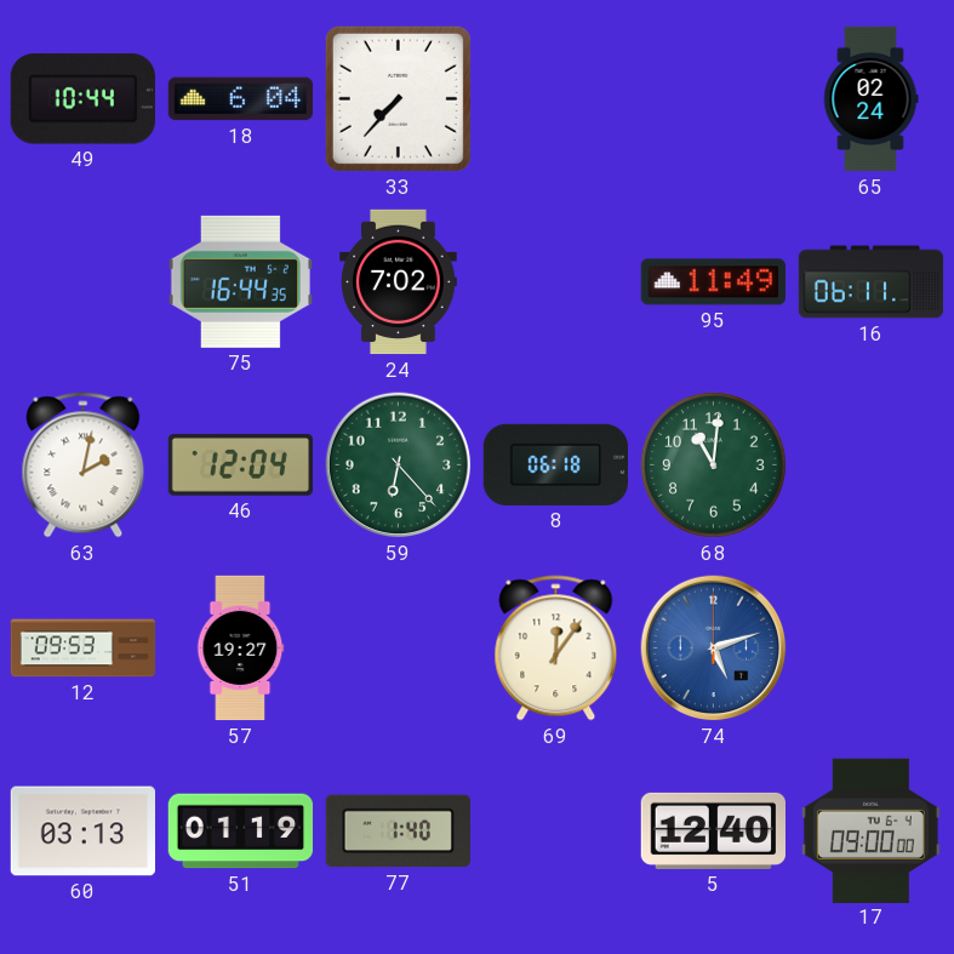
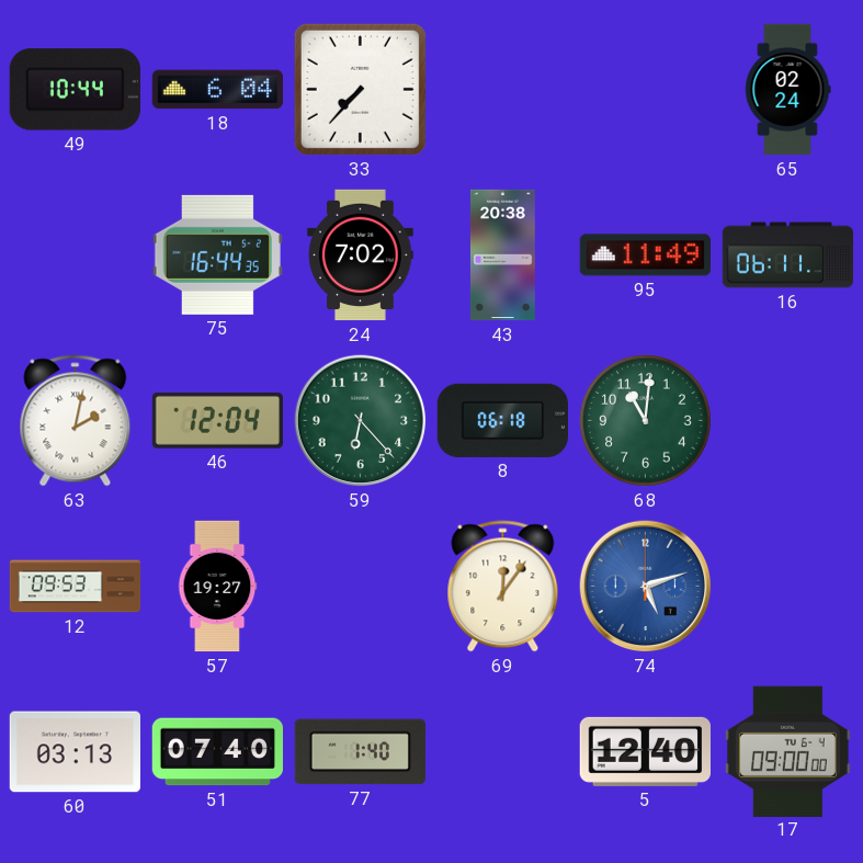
43: none -> 20:38 (502, 256)
51: 01:19 -> 07:40 (217, 752)
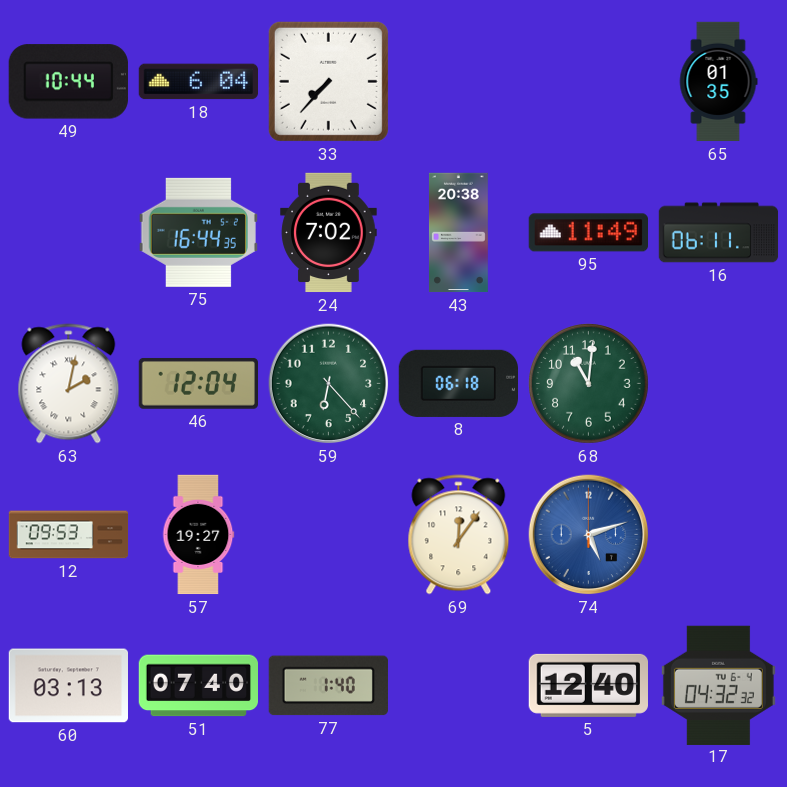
65: 02:24 -> 01:35 (718, 82)
17: 09:00 -> 04:32 (718, 685)
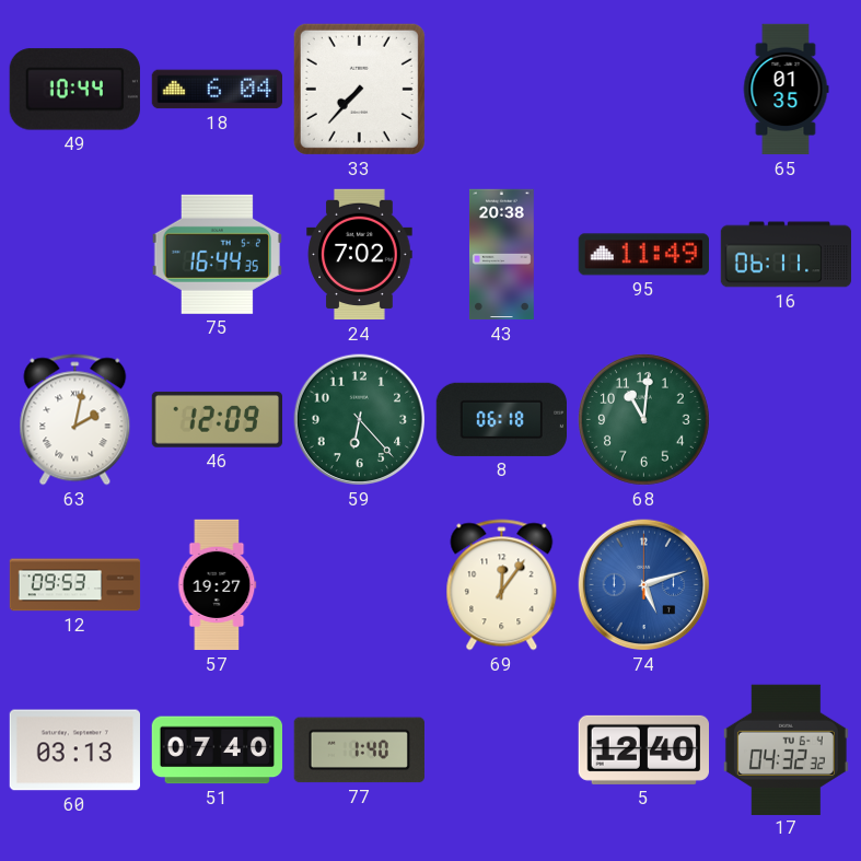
46: 12:04 -> 12:09 (217, 420)
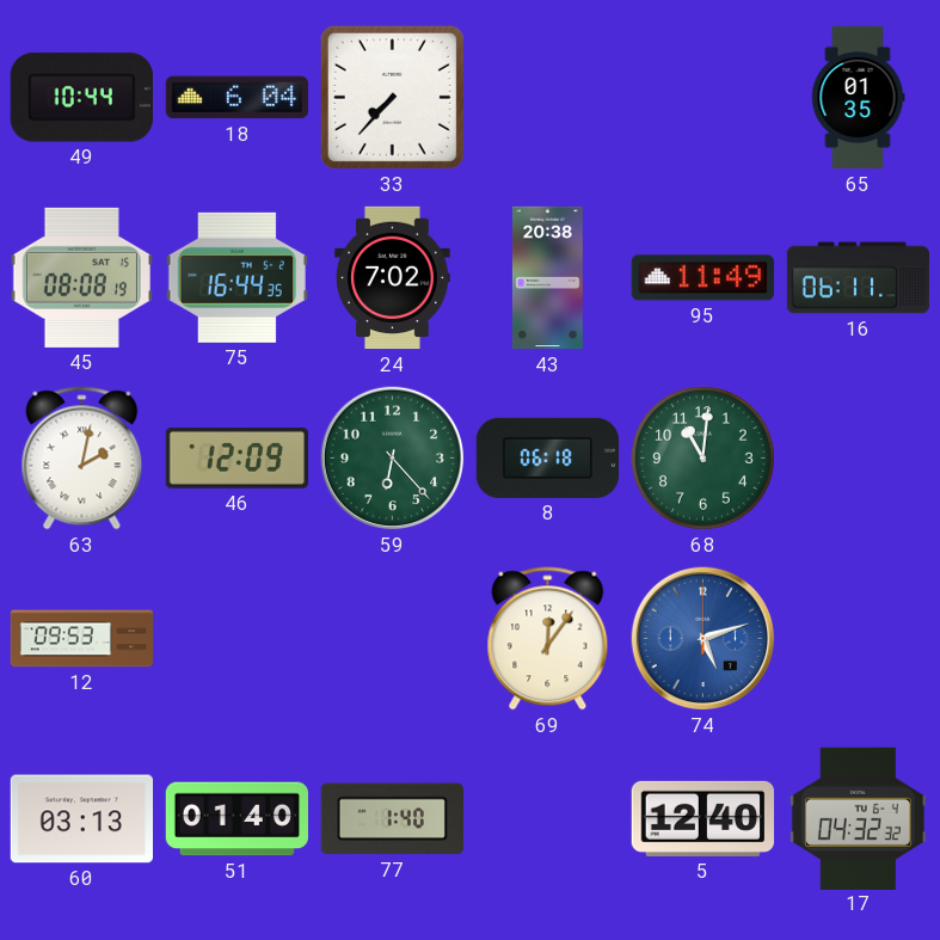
45: none -> 08:08 (81, 277)
57: 19:27 -> none (217, 585)
51: 07:40 -> 01:40 (236, 819)
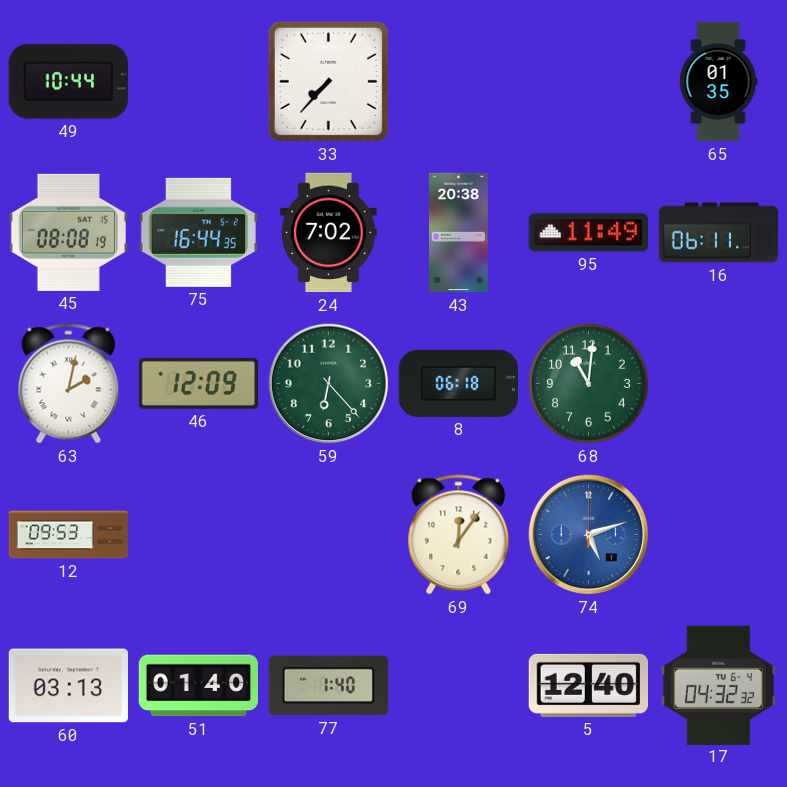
18: 6:04 -> none (236, 98)
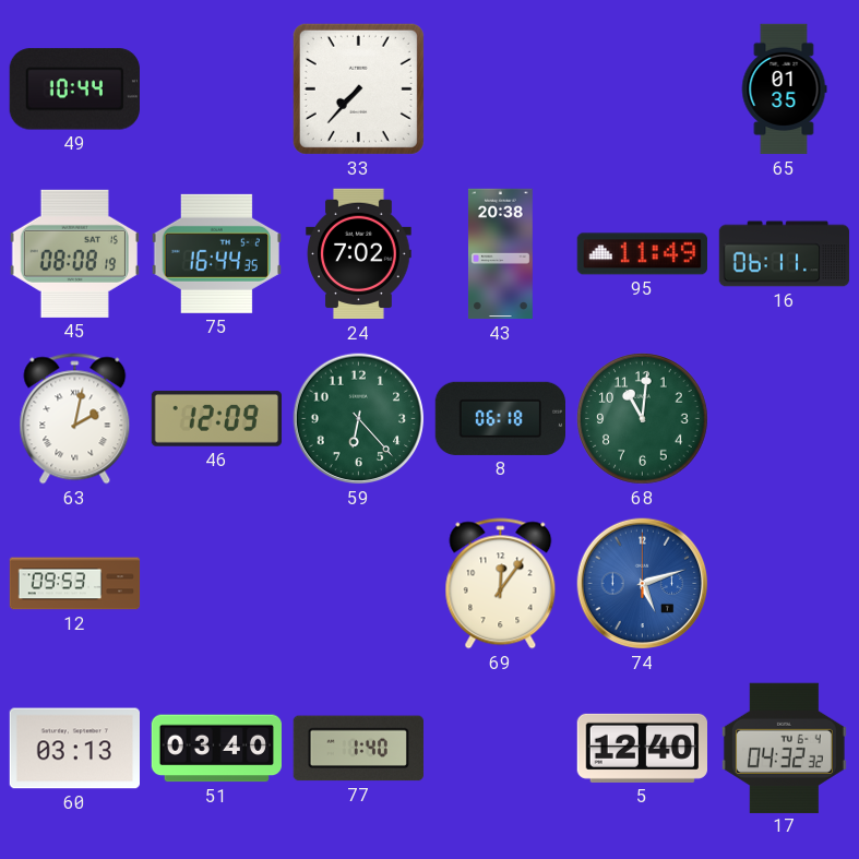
51: 01:40 -> 03:40 (216, 749)
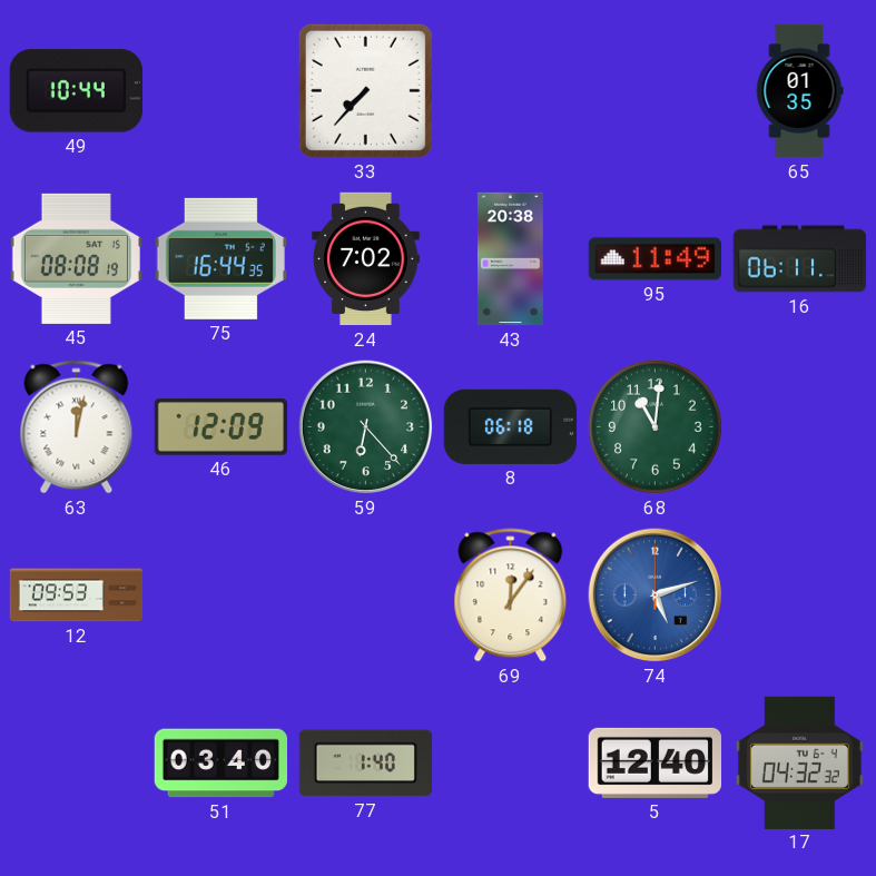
63: 2:02 -> 12:02 (77, 427)
60: 03:13 -> none (74, 749)
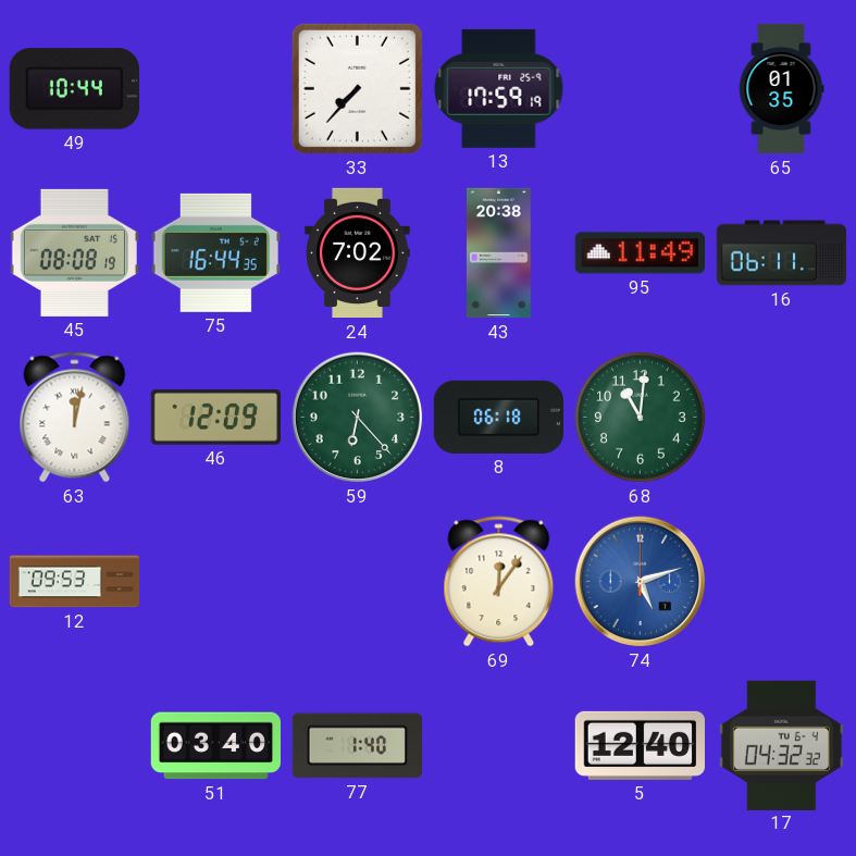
13: none -> 17:59 (499, 88)
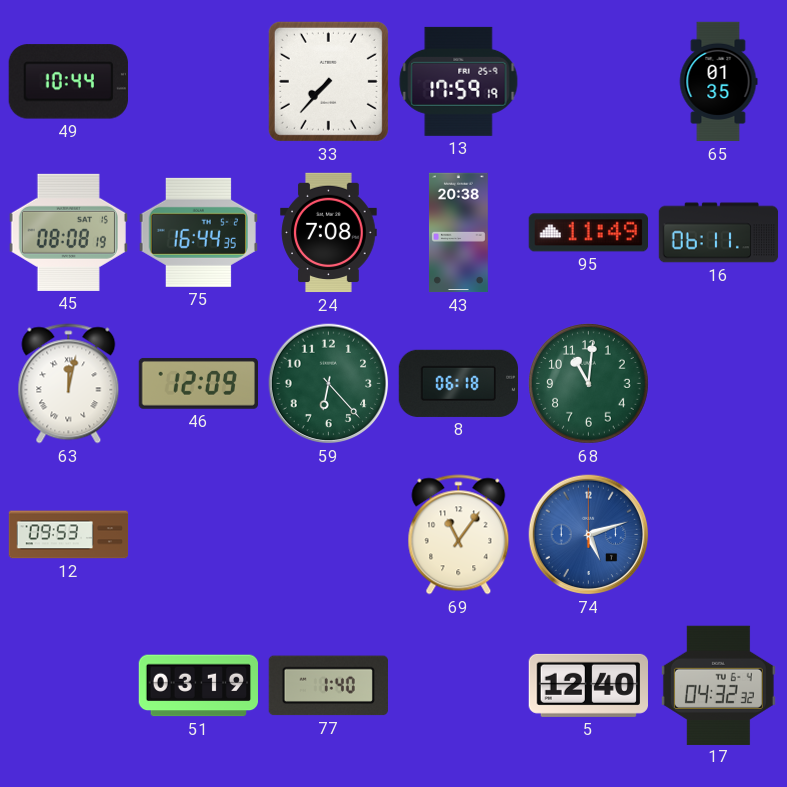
24: 7:02 -> 7:08 (329, 233)
69: 12:06 -> 11:06 (459, 535)
51: 03:40 -> 03:19 (198, 686)
